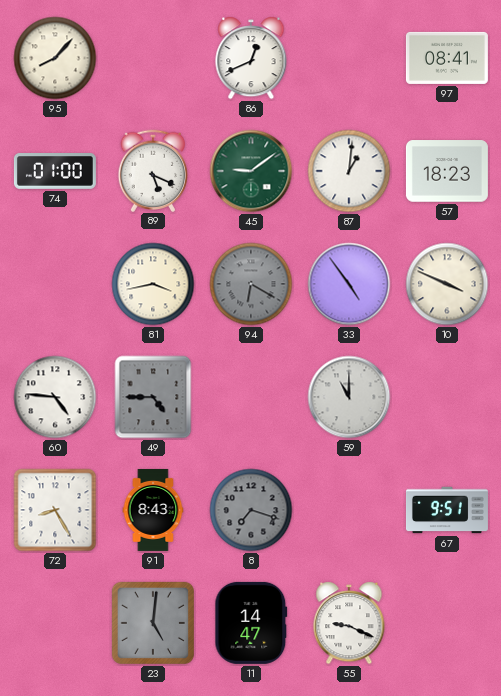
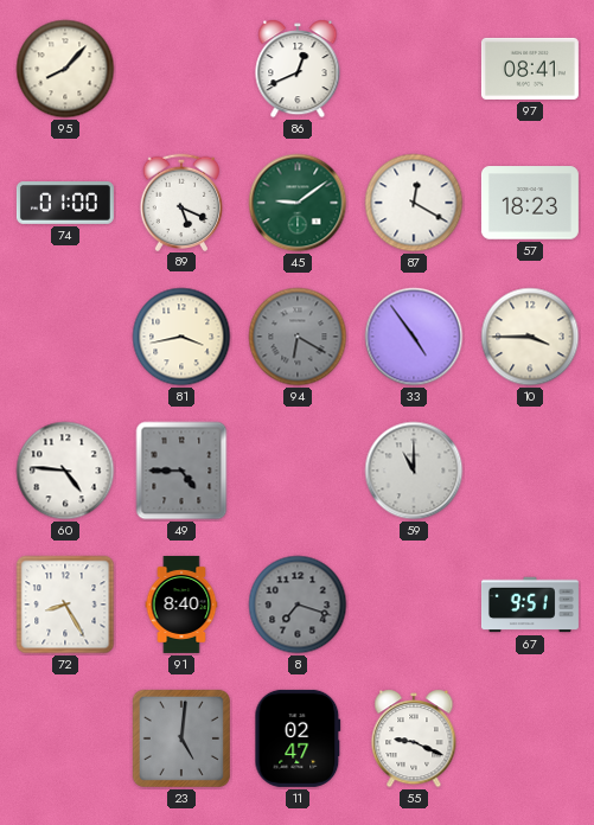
87: 1:01 -> 12:20 (414, 203)
10: 3:49 -> 3:45 (530, 337)
91: 8:43 -> 8:40 (181, 605)
11: 14:47 -> 02:47 (298, 738)
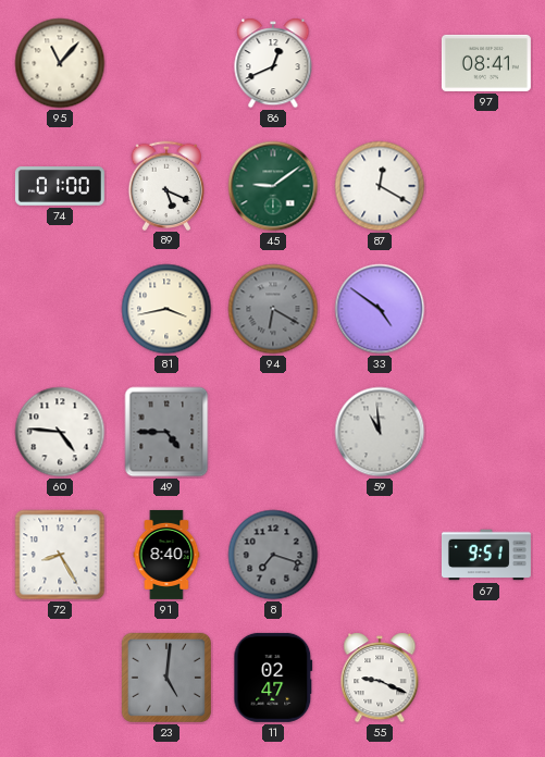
95: 8:07 -> 11:07 (60, 63)
57: 18:23 -> none (530, 203)
33: 4:54 -> 4:51 (380, 309)
10: 3:45 -> none (530, 337)
59: 11:00 -> 10:59 (380, 432)
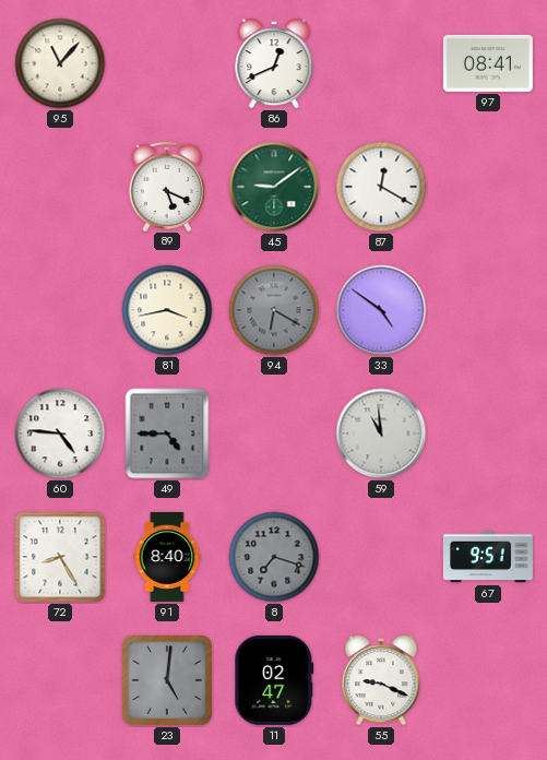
74: 01:00 -> none (60, 187)
